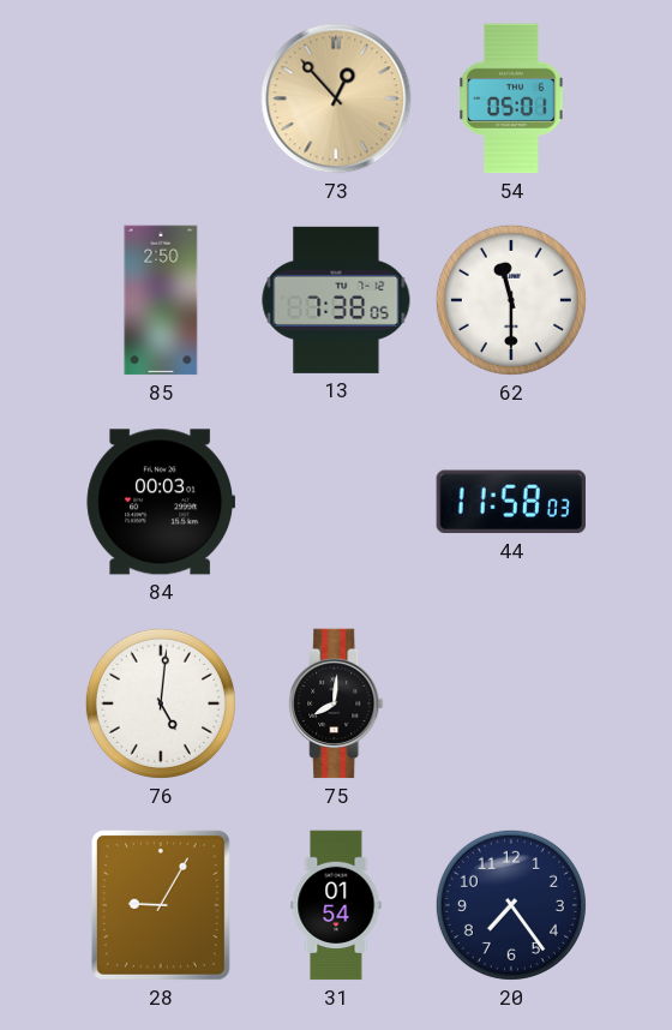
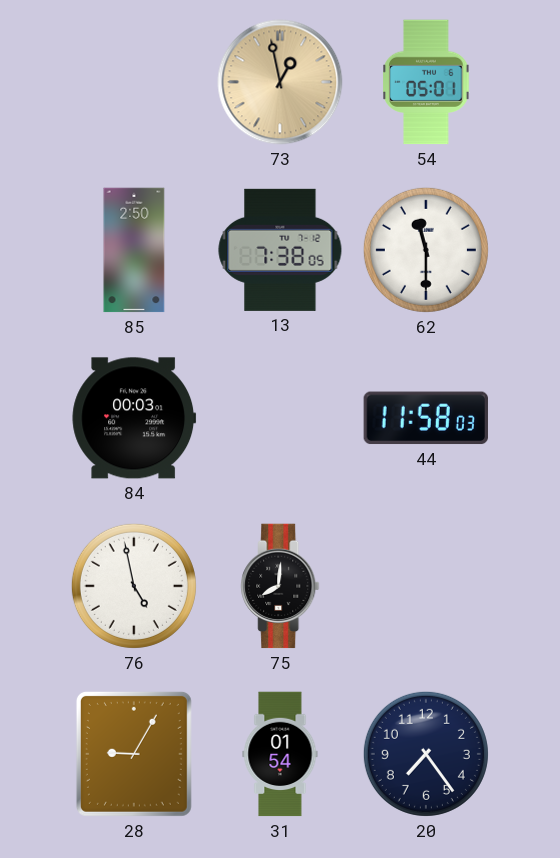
73: 12:53 -> 12:58 (280, 82)
76: 5:01 -> 4:58 (134, 586)
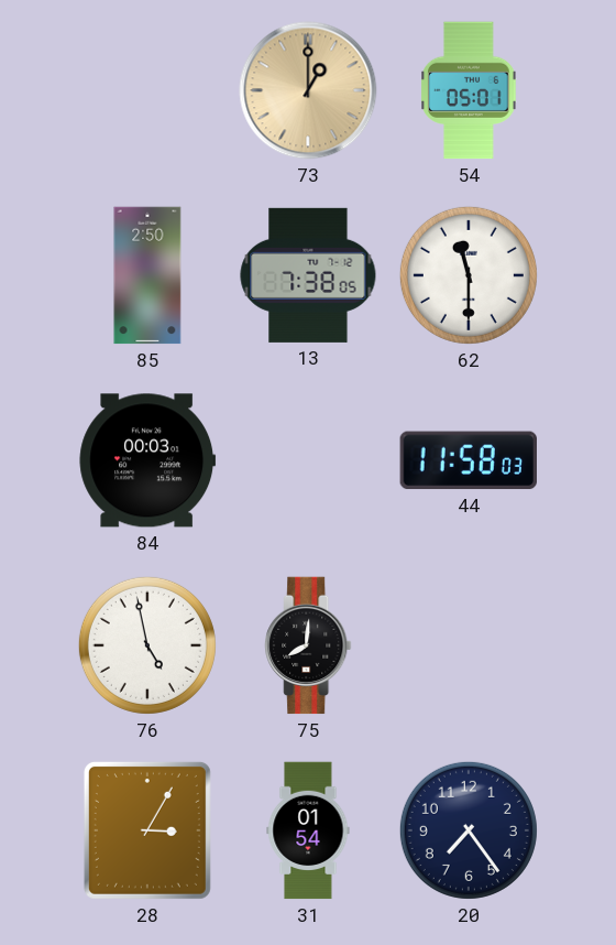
73: 12:58 -> 1:00 (308, 90)
28: 9:05 -> 3:05 (147, 830)
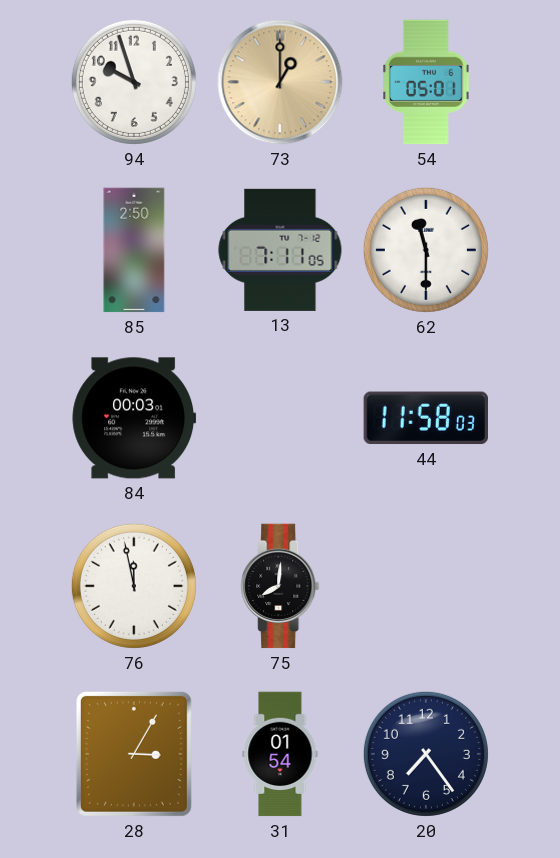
94: none -> 9:57 (134, 82)
13: 7:38 -> 7:11 (280, 250)
76: 4:58 -> 11:58 (134, 586)
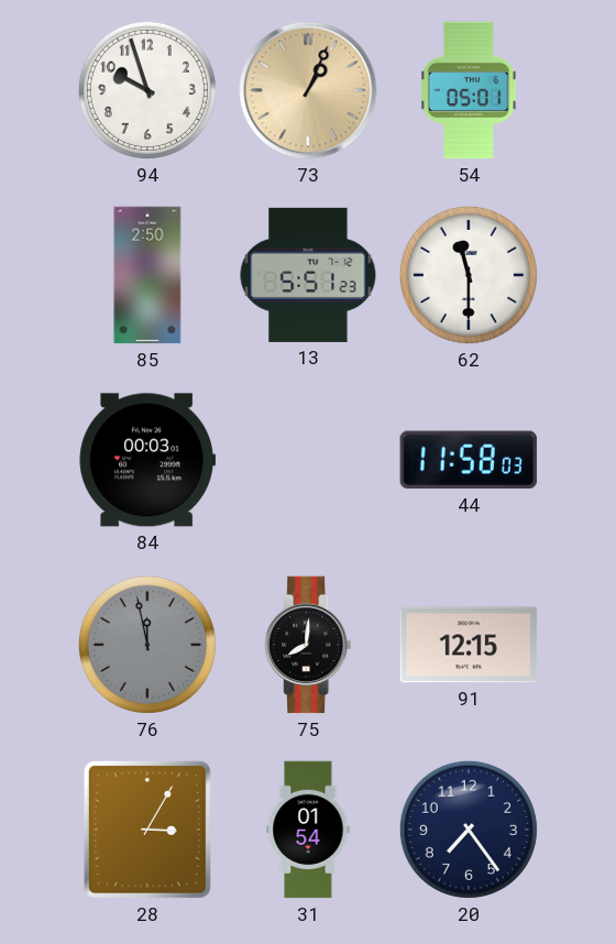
73: 1:00 -> 1:04 (308, 90)
13: 7:11 -> 5:51 (308, 275)
76 dial: white -> grey (147, 645)
91: none -> 12:15 (469, 645)
